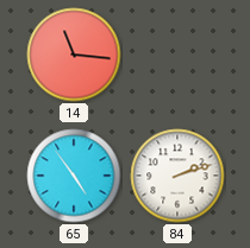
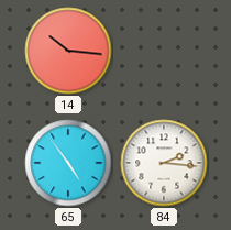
14: 11:16 -> 10:16 (68, 51)
84: 2:12 -> 2:16 (164, 163)
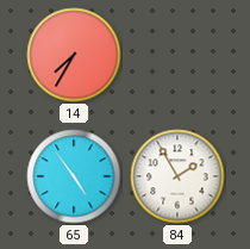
14: 10:16 -> 7:35 (74, 55)
84: 2:16 -> 1:55 (177, 176)
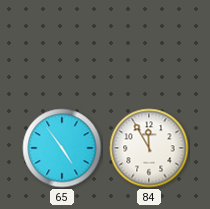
14: 7:35 -> none (74, 55)
84: 1:55 -> 11:55 (149, 148)
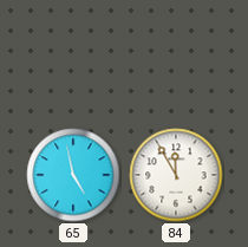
65: 4:54 -> 4:58 (73, 175)
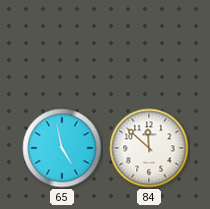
84: 11:55 -> 11:52 (149, 148)
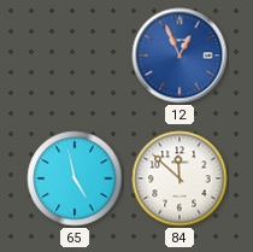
12: none -> 12:56 (180, 55)
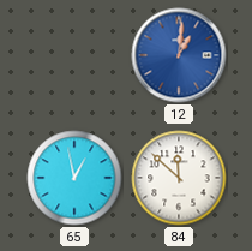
12: 12:56 -> 1:01 (179, 55)
65: 4:58 -> 12:58 (74, 178)
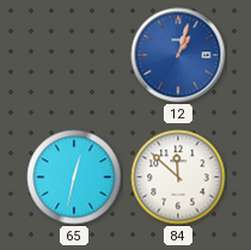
12: 1:01 -> 1:03 (178, 55)
65: 12:58 -> 12:32 (74, 177)
